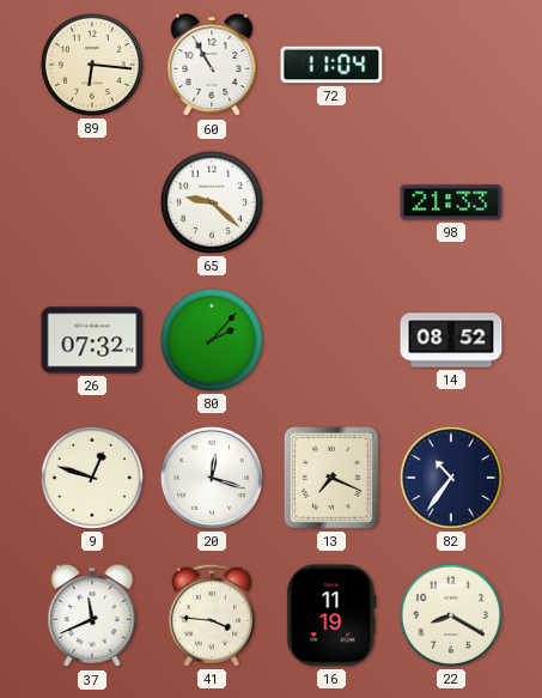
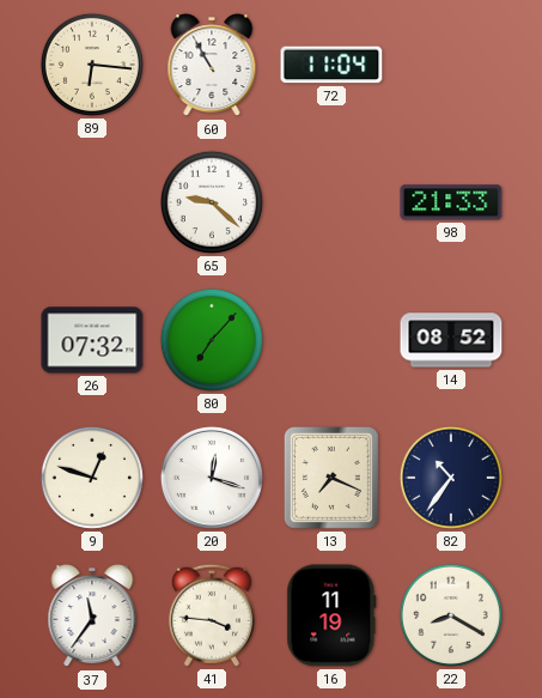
80: 2:07 -> 7:07 (212, 340)
37: 11:41 -> 11:36 (92, 617)
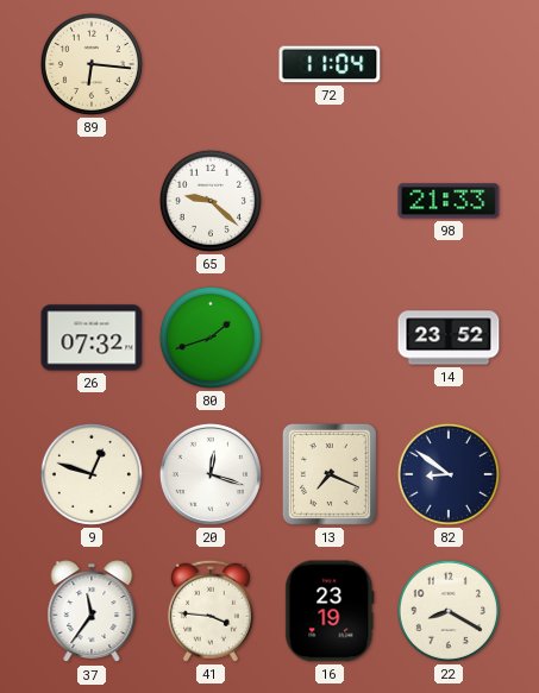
60: 10:55 -> none (212, 66)
80: 7:07 -> 1:42 (211, 338)
14: 08:52 -> 23:52 (449, 338)
82: 10:36 -> 8:51 (449, 474)
16: 11:19 -> 23:19 (330, 611)
